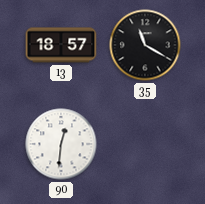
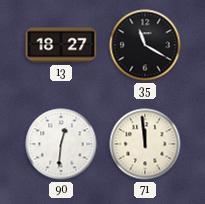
13: 18:57 -> 18:27 (61, 45)
71: none -> 11:59 (145, 144)
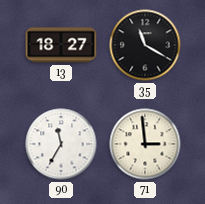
90: 12:31 -> 11:35 (61, 144)
71: 11:59 -> 2:59 (145, 144)
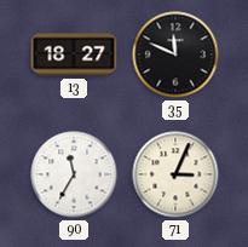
35: 11:20 -> 11:49 (175, 54)
71: 2:59 -> 3:04 (175, 174)
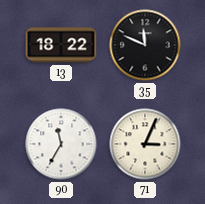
13: 18:27 -> 18:22 (61, 45)
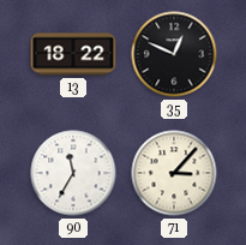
35: 11:49 -> 12:49 (174, 54)
71: 3:04 -> 3:07 (174, 173)
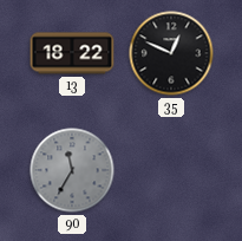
90 dial: white -> grey (72, 170)
71: 3:07 -> none (174, 173)
